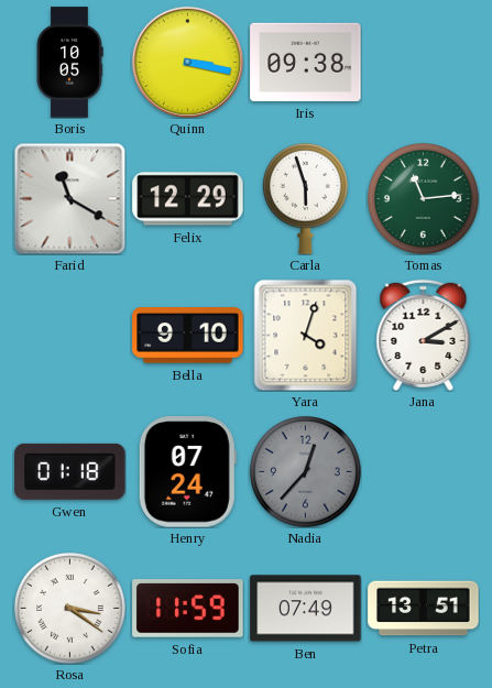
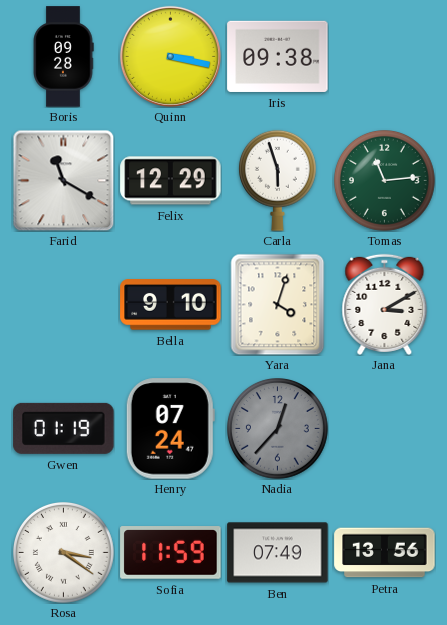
Boris: 10:05 -> 09:28 (63, 57)
Gwen: 01:18 -> 01:19 (64, 428)
Petra: 13:51 -> 13:56 (385, 553)
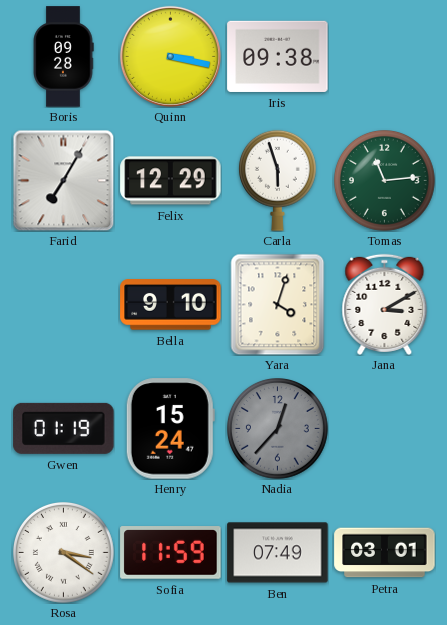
Farid: 11:20 -> 7:05 (63, 180)
Henry: 07:24 -> 15:24 (170, 429)
Petra: 13:56 -> 03:01 (385, 553)
